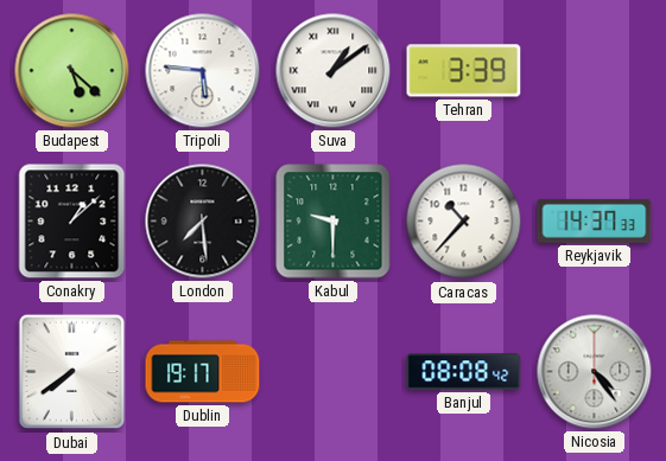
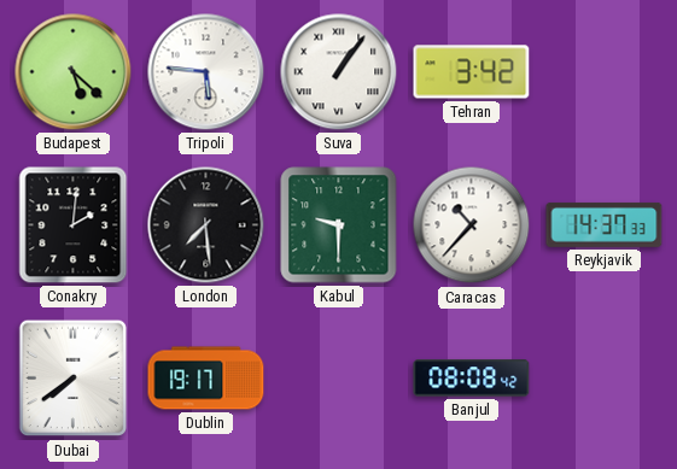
Suva: 1:09 -> 1:06 (339, 72)
Tehran: 3:39 -> 3:42 (472, 72)
Conakry: 1:08 -> 2:01 (74, 225)
Nicosia: 4:24 -> none (595, 372)
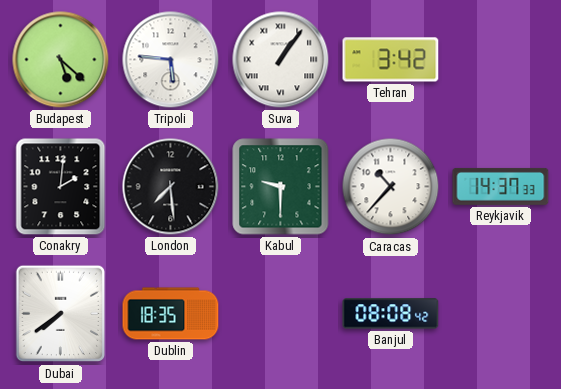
Dublin: 19:17 -> 18:35 (171, 314)
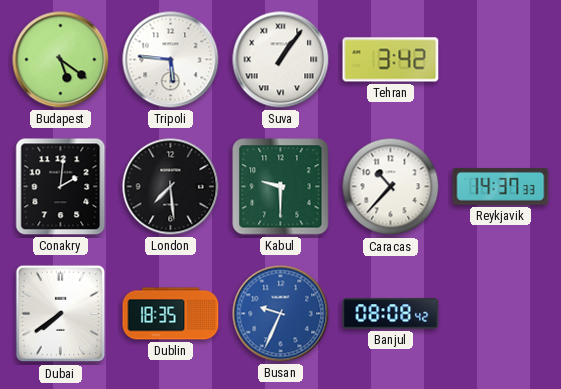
Budapest: 5:22 -> 5:21 (61, 60)
Busan: none -> 9:34 (281, 314)
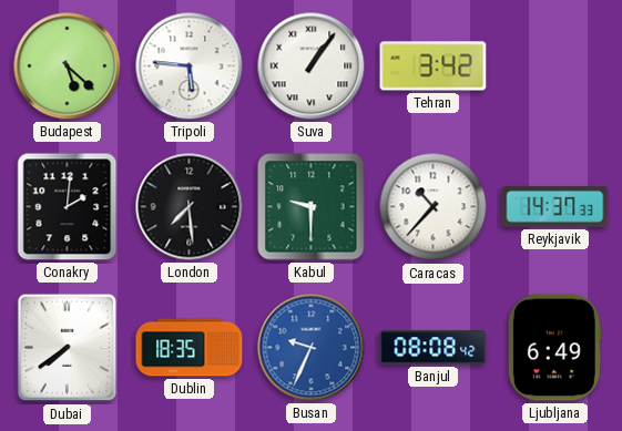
Budapest: 5:21 -> 5:22 (68, 66)
Ljubljana: none -> 6:49 (554, 348)
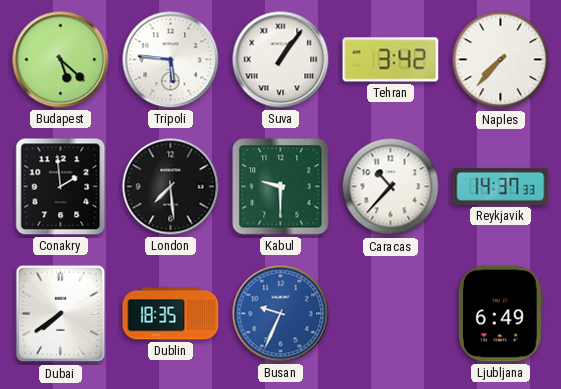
Naples: none -> 7:37 (501, 60)
Conakry: 2:01 -> 1:59 (61, 187)
Banjul: 08:08 -> none (434, 348)
